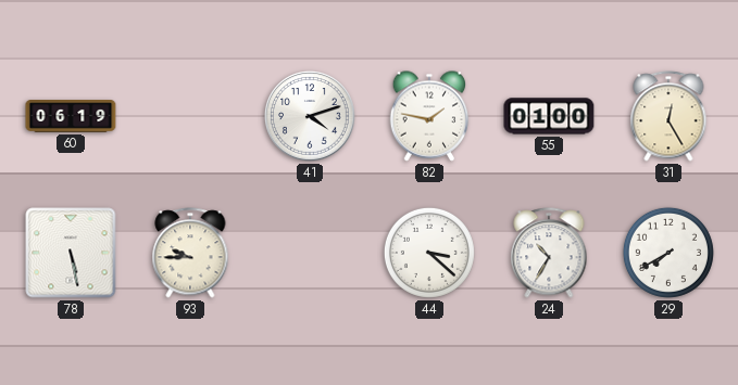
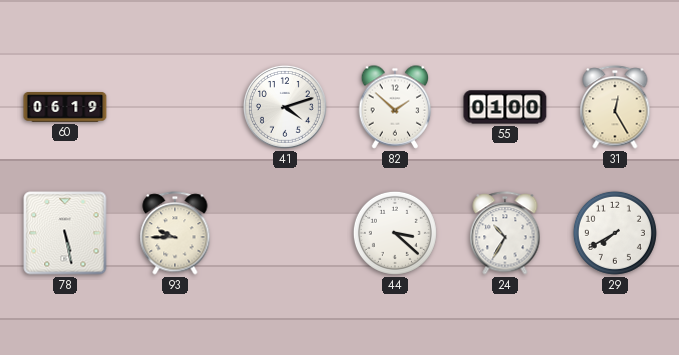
82: 1:47 -> 1:52 (395, 107)
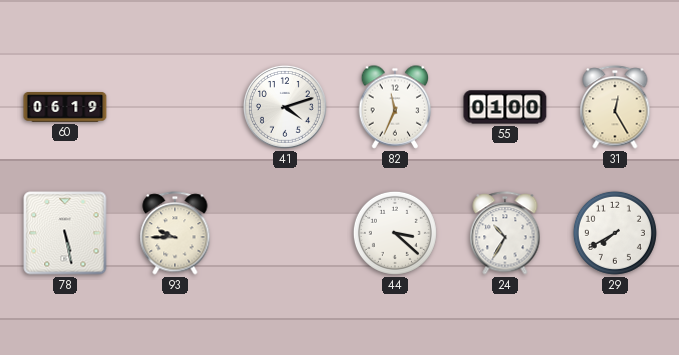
82: 1:52 -> 11:34 (395, 107)
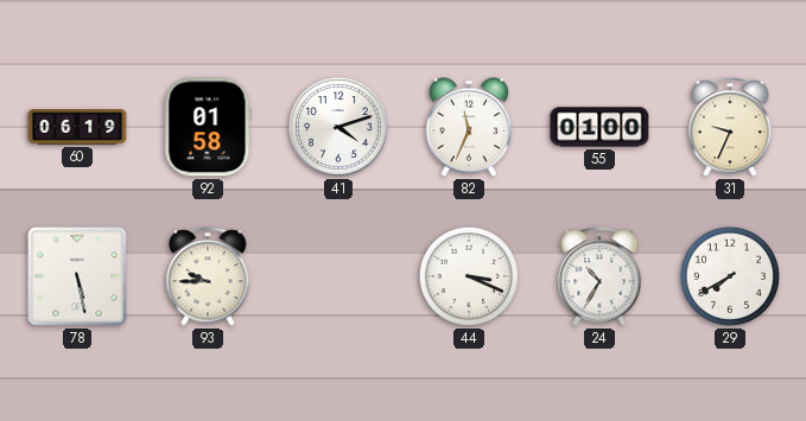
92: none -> 01:58 (208, 127)
31: 12:25 -> 9:34 (730, 127)
44: 3:22 -> 3:19 (469, 276)
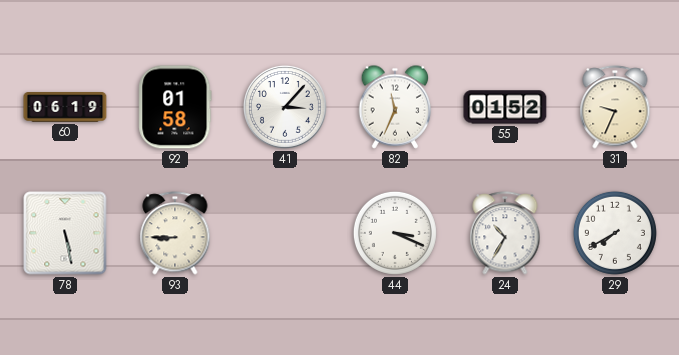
41: 4:12 -> 3:07 (285, 107)
55: 01:00 -> 01:52 (505, 107)
93: 9:45 -> 8:45 (175, 233)
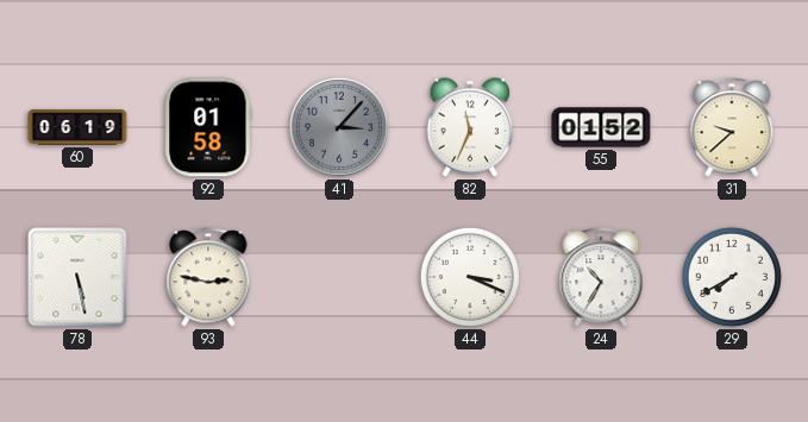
41 dial: white -> grey (339, 127)
31: 9:34 -> 9:38 (732, 127)
93: 8:45 -> 2:47 (208, 277)
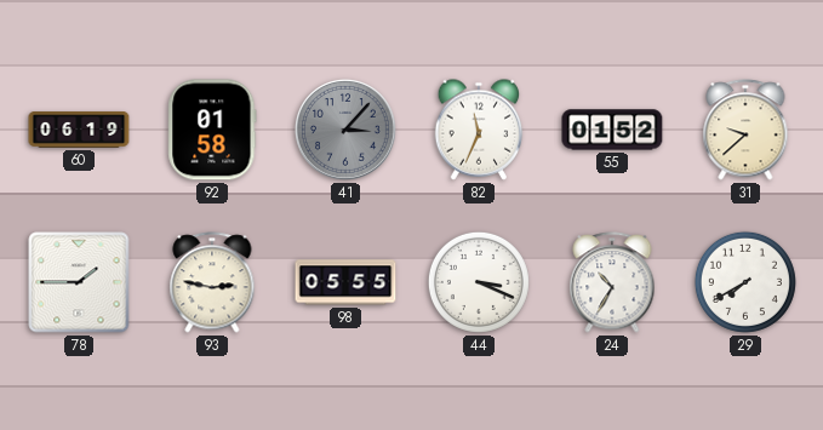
78: 5:28 -> 1:45 (79, 282)
98: none -> 05:55 (345, 282)
